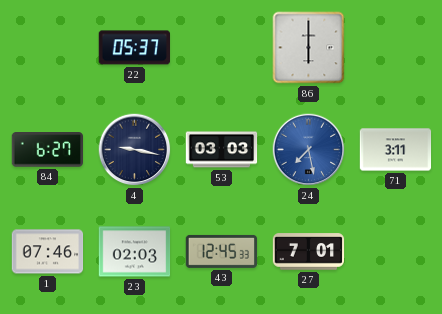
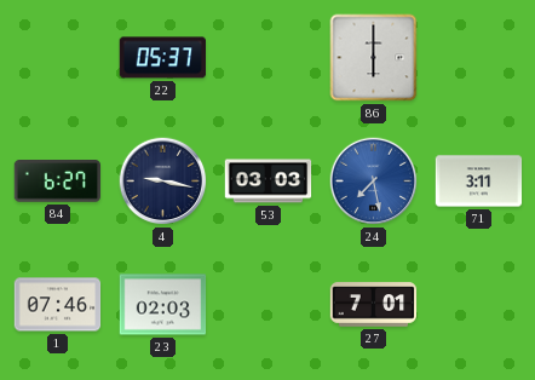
43: 12:45 -> none (222, 251)
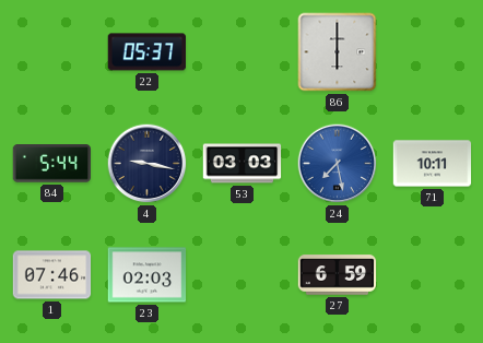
84: 6:27 -> 5:44 (52, 164)
71: 3:11 -> 10:11 (433, 164)
27: 7:01 -> 6:59 (338, 275)
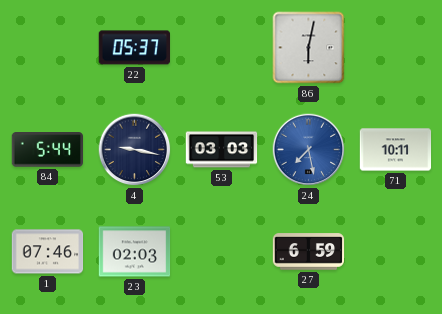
86: 6:00 -> 6:02 (309, 48)
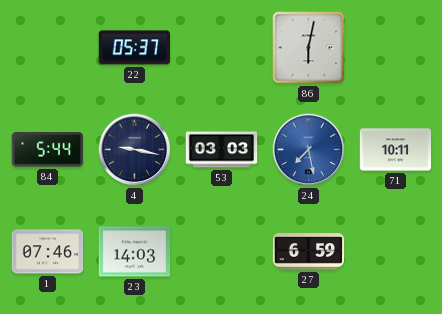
23: 02:03 -> 14:03 (135, 252)
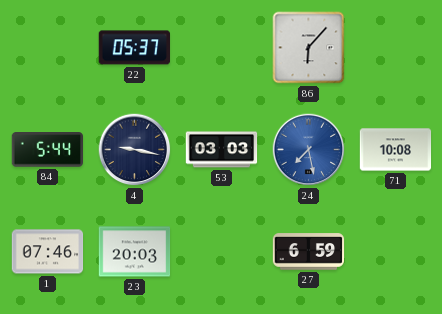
86: 6:02 -> 6:07 (309, 48)
71: 10:11 -> 10:08 (396, 150)
23: 14:03 -> 20:03 (135, 252)
